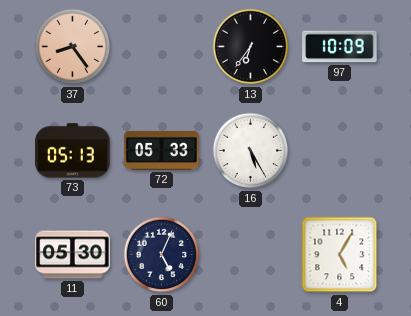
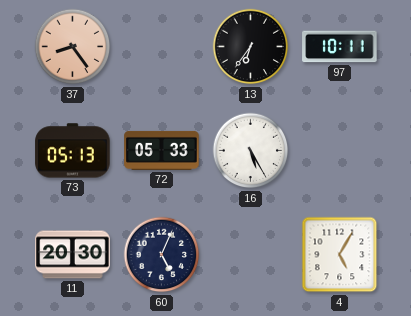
97: 10:09 -> 10:11 (340, 47)
11: 05:30 -> 20:30 (73, 255)
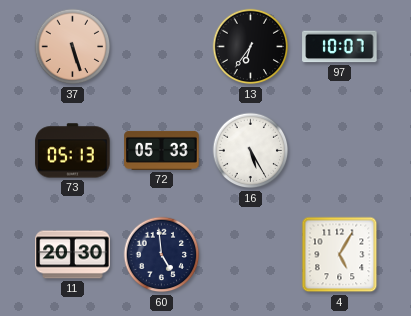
37: 8:24 -> 5:27 (73, 47)
97: 10:11 -> 10:07 (340, 47)
60: 5:04 -> 4:59 (162, 255)
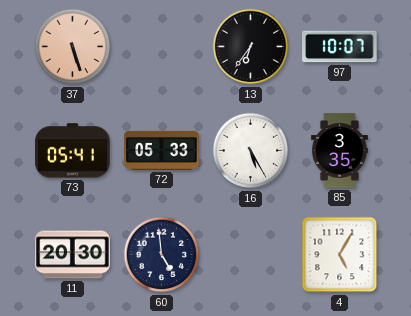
73: 05:13 -> 05:41 (73, 151)
85: none -> 3:35 (339, 151)
